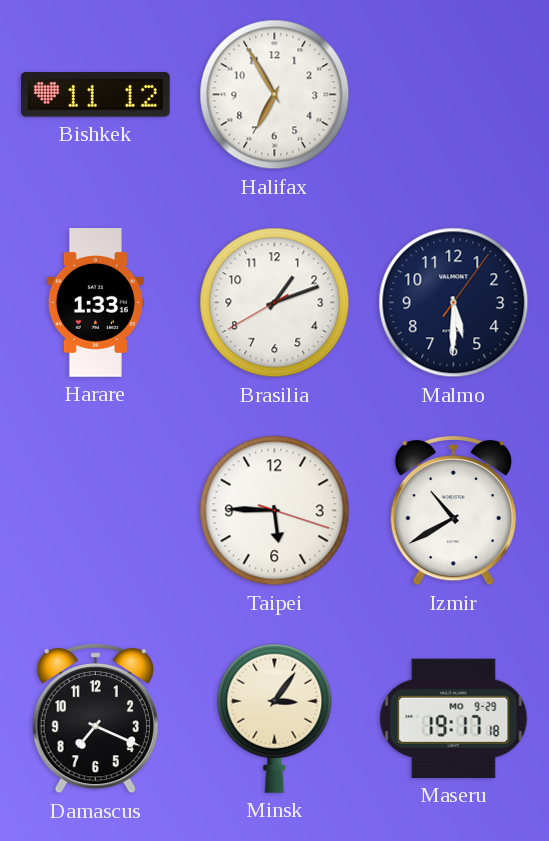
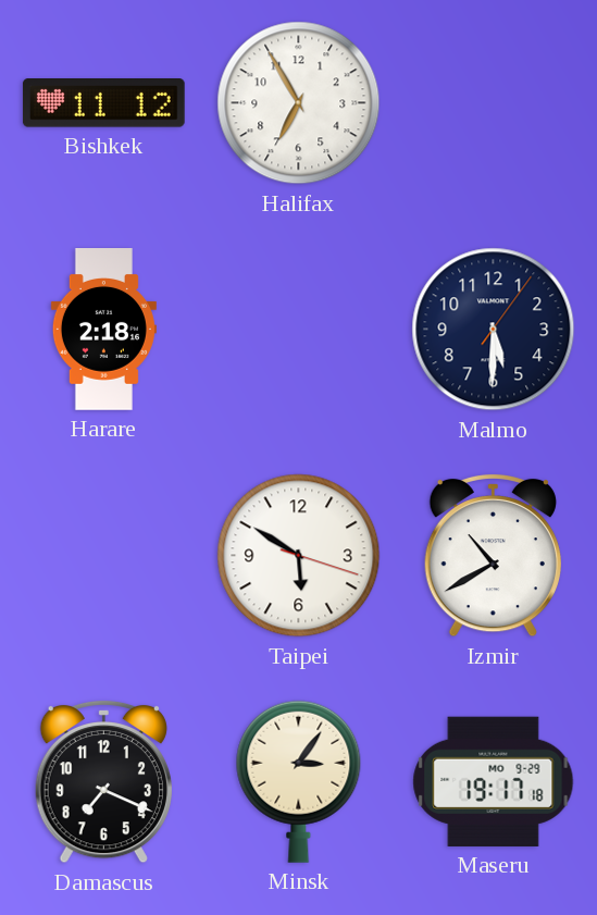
Harare: 1:33 -> 2:18 (103, 330)
Brasilia: 1:11 -> none (275, 303)
Taipei: 5:45 -> 5:50 (299, 556)
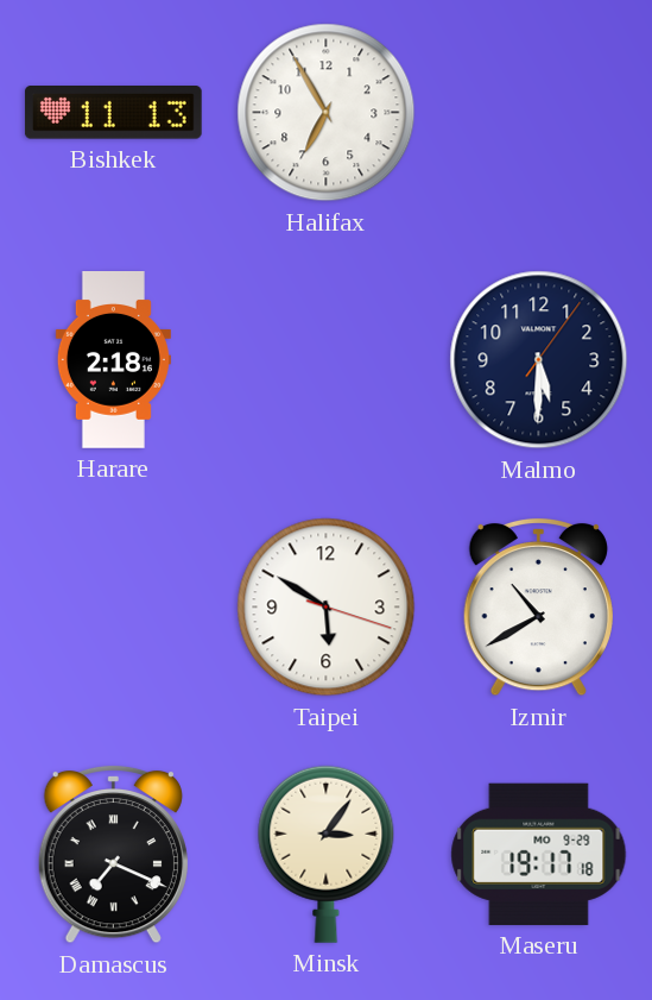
Bishkek: 11:12 -> 11:13 (113, 113)
Damascus numerals: Arabic -> Roman (113, 854)
